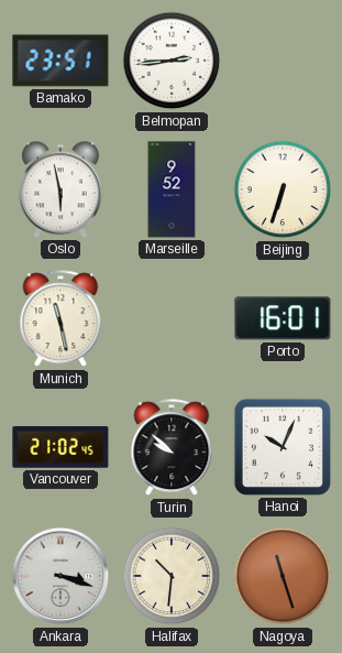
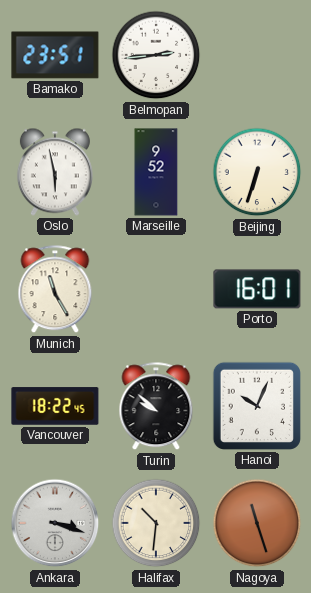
Munich: 11:28 -> 11:25 (55, 290)
Vancouver: 21:02 -> 18:22 (55, 406)
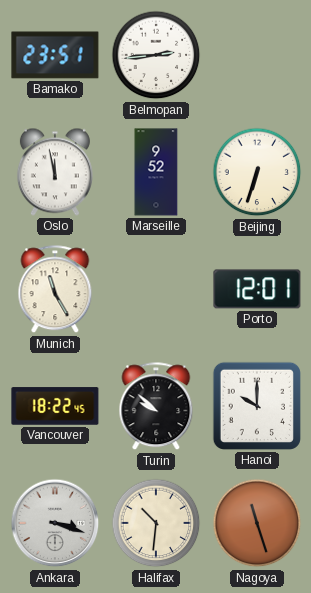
Oslo: 5:58 -> 11:58 (55, 172)
Porto: 16:01 -> 12:01 (257, 289)
Hanoi: 10:04 -> 10:00 (257, 406)
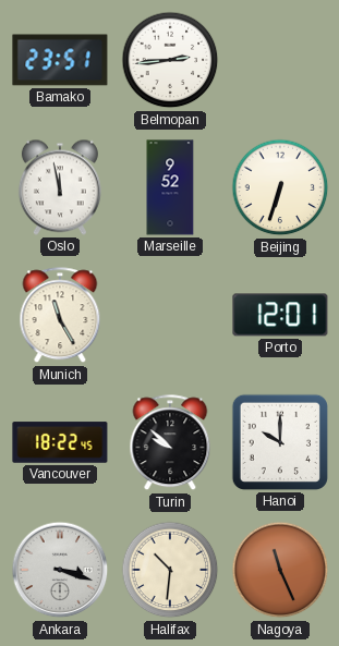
Nagoya: 11:27 -> 11:26 (280, 570)
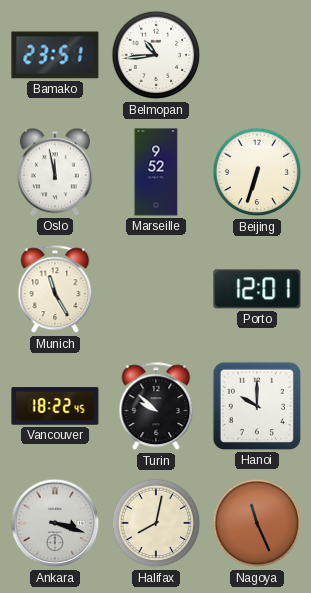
Belmopan: 2:44 -> 10:44 (156, 55)
Halifax: 10:31 -> 8:02 (156, 523)
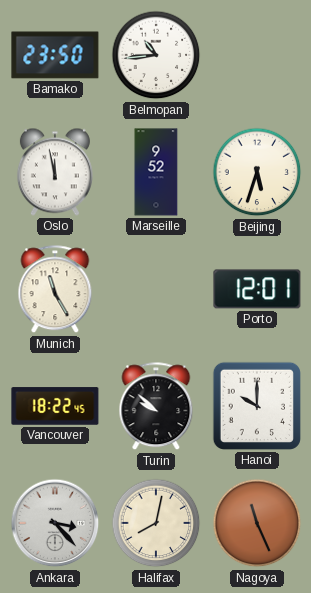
Bamako: 23:51 -> 23:50 (55, 55)
Beijing: 6:33 -> 5:33 (257, 172)
Ankara: 3:18 -> 3:23 (55, 523)
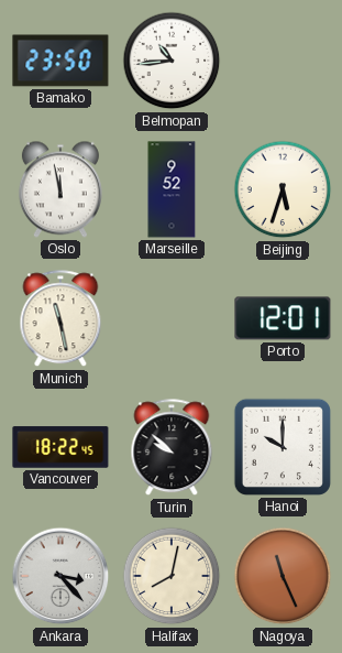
Munich: 11:25 -> 11:28 (60, 319)
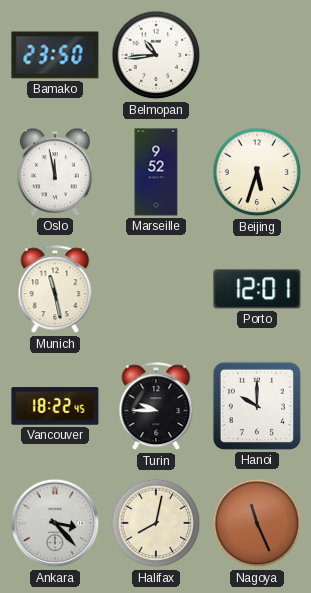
Turin: 9:52 -> 9:45 (156, 407)
